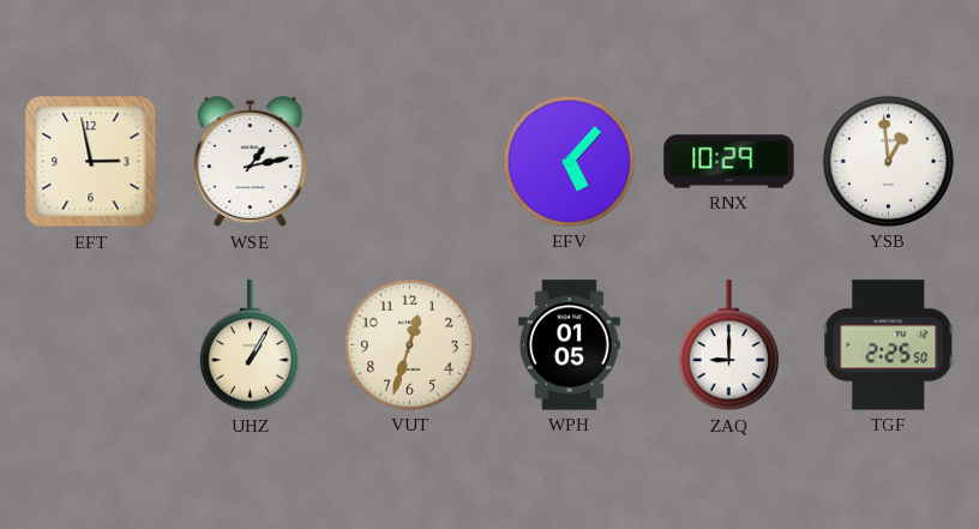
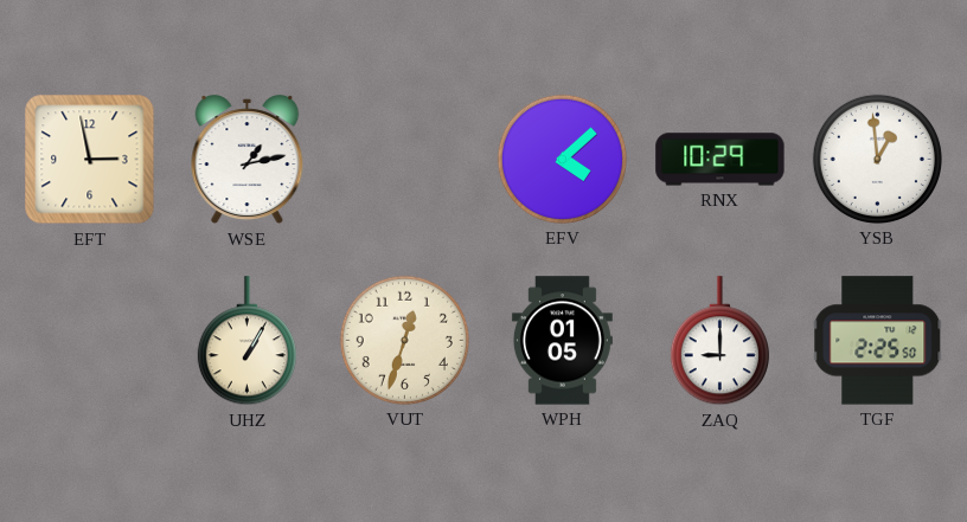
EFV: 5:07 -> 4:08 (562, 159)
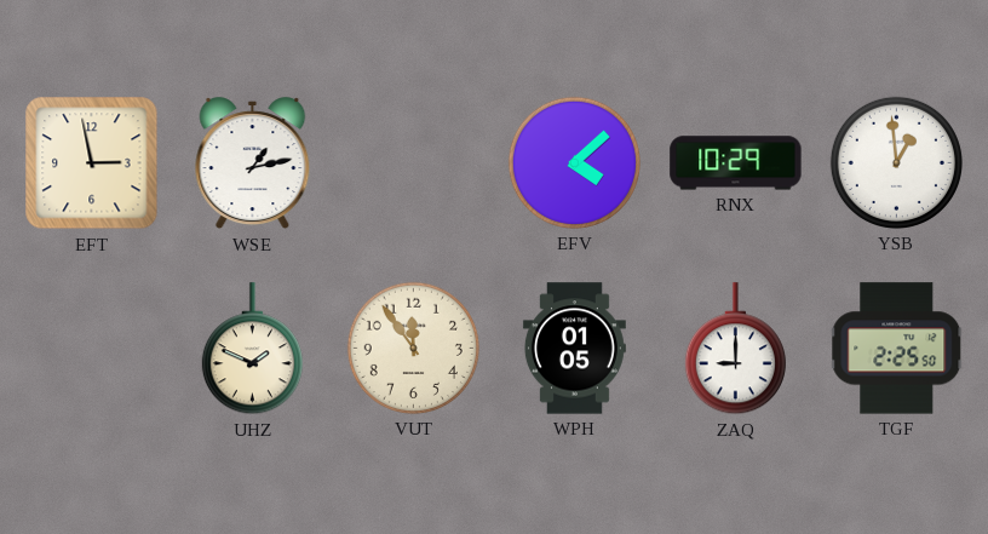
UHZ: 1:05 -> 1:49 (252, 349)
VUT: 12:33 -> 11:54 (413, 348)
